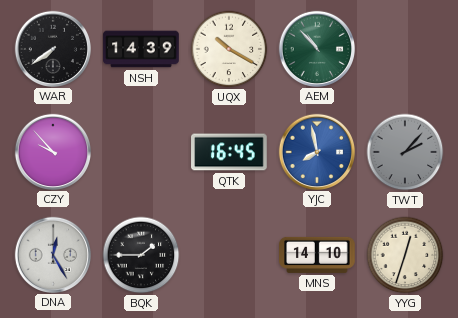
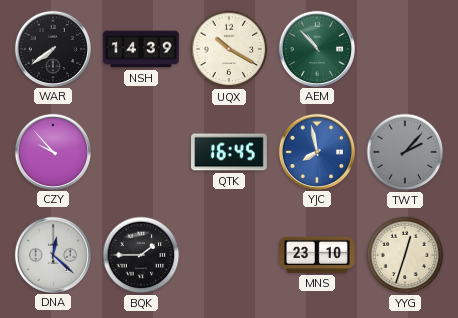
DNA: 12:25 -> 12:22 (52, 254)
MNS: 14:10 -> 23:10 (317, 255)
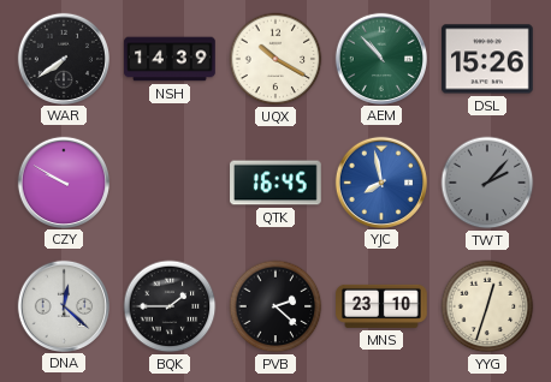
DSL: none -> 15:26 (487, 59)
CZY: 9:53 -> 9:50 (63, 181)
PVB: none -> 2:22 (275, 306)
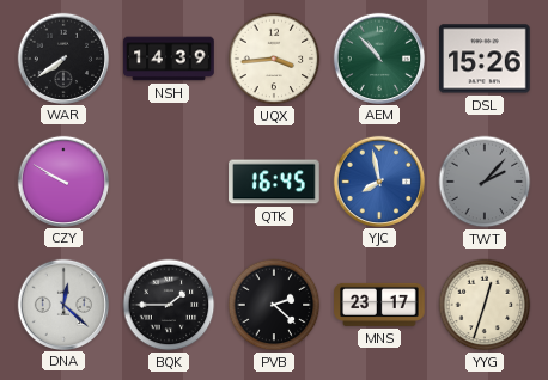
UQX: 10:20 -> 3:44 (274, 59)
MNS: 23:10 -> 23:17 (379, 305)
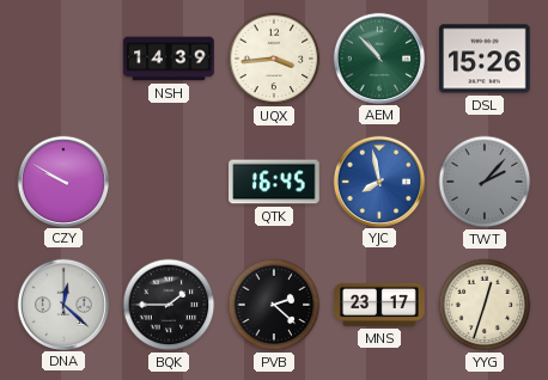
WAR: 7:39 -> none (62, 57)
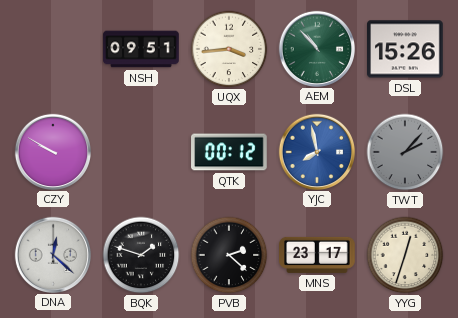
NSH: 14:39 -> 09:51 (141, 49)
QTK: 16:45 -> 00:12 (229, 152)
BQK: 1:45 -> 1:48 (141, 255)
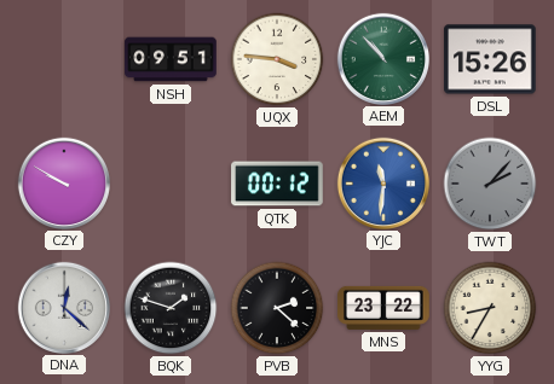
UQX: 3:44 -> 3:46 (277, 59)
YJC: 7:58 -> 11:31 (382, 182)
MNS: 23:17 -> 23:22 (383, 308)
YYG: 12:33 -> 8:35 (490, 308)
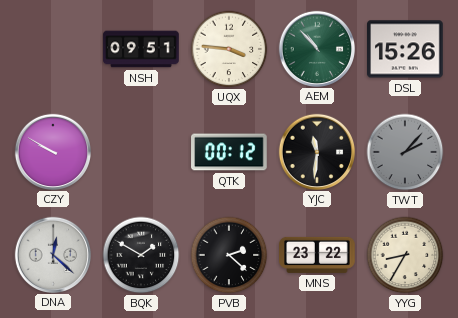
YJC dial: blue -> black (316, 151)
BQK: 1:48 -> 1:50 (141, 255)
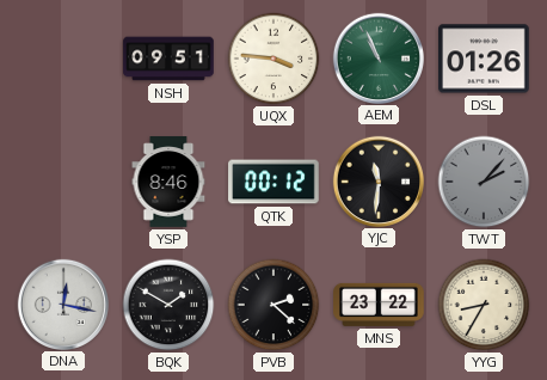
AEM: 10:53 -> 10:56 (377, 57)
DSL: 15:26 -> 01:26 (484, 59)
CZY: 9:50 -> none (52, 151)
YSP: none -> 8:46 (168, 182)
DNA: 12:22 -> 12:17 (62, 304)
